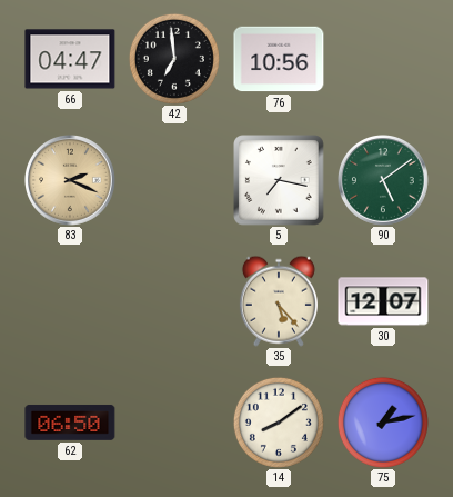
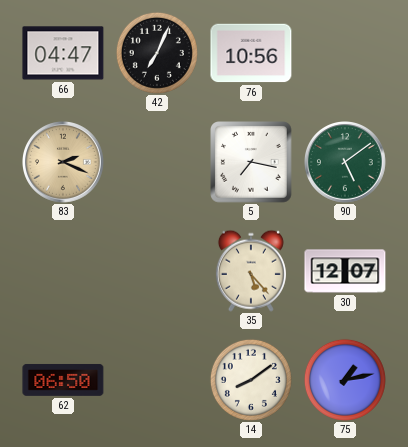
42: 6:59 -> 7:04 (157, 53)
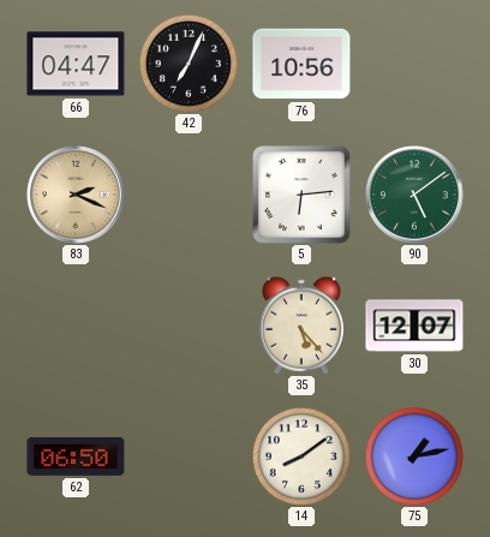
5: 7:17 -> 6:14 (301, 195)
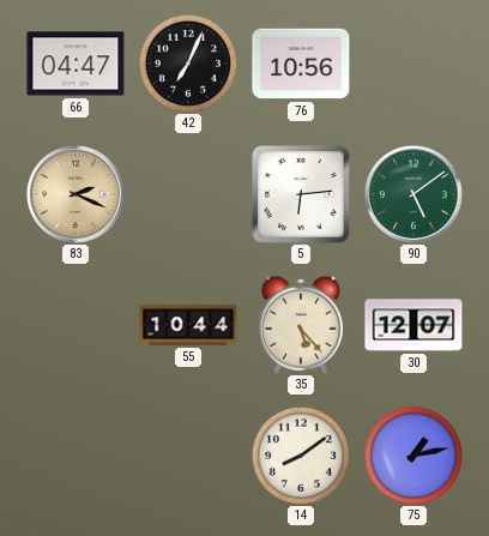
55: none -> 10:44 (188, 325)
62: 06:50 -> none (76, 457)
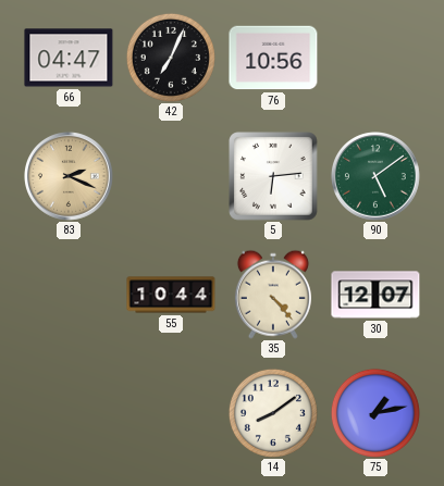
35: 5:23 -> 4:23 (273, 295)
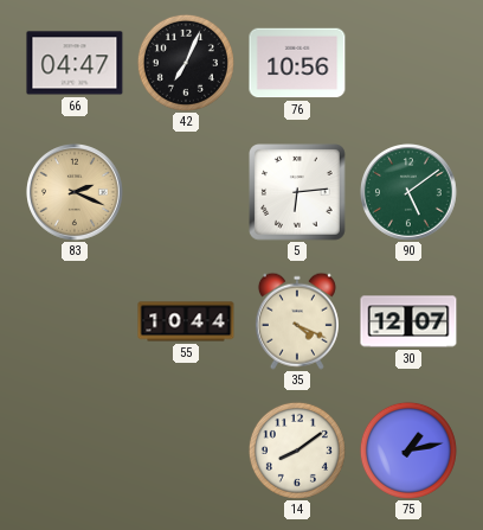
35: 4:23 -> 4:19 (297, 321)
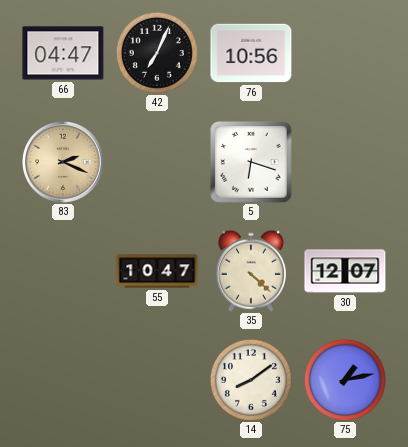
5: 6:14 -> 6:18 (251, 162)
90: 5:09 -> none (410, 193)
55: 10:44 -> 10:47 (157, 271)
35: 4:19 -> 4:22 (251, 271)
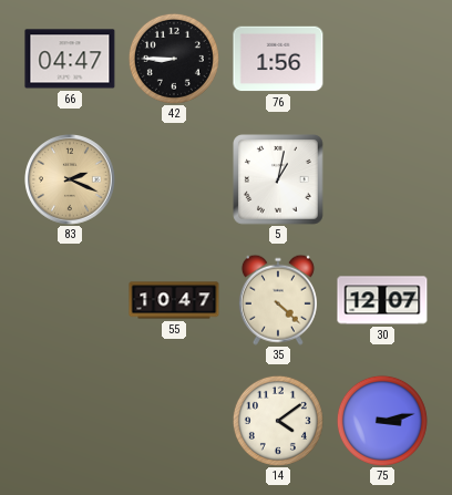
42: 7:04 -> 8:45 (174, 59)
76: 10:56 -> 1:56 (278, 59)
5: 6:18 -> 1:02 (278, 179)
14: 8:09 -> 4:09 (278, 421)
75: 1:13 -> 3:13 (382, 421)
